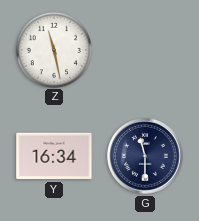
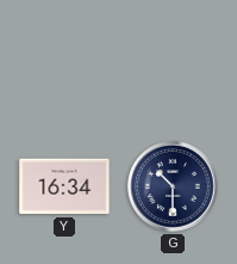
Z: 11:28 -> none (53, 49)
G: 11:30 -> 10:30 (174, 188)
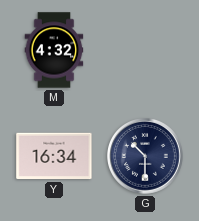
M: none -> 4:32 (54, 50)
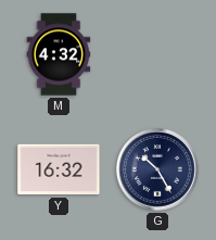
Y: 16:34 -> 16:32 (59, 169)
G: 10:30 -> 10:25 (158, 170)
